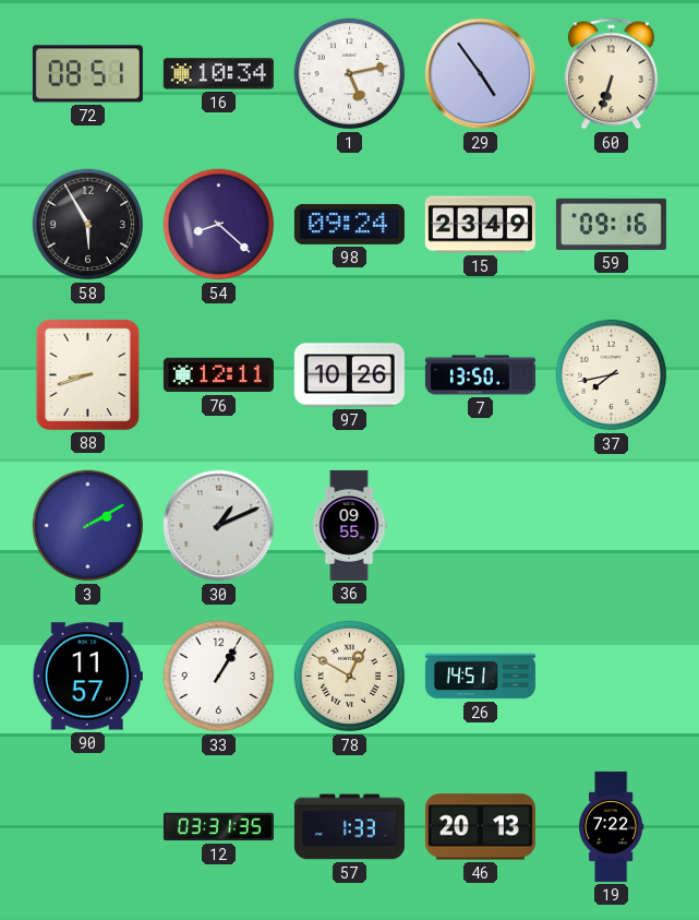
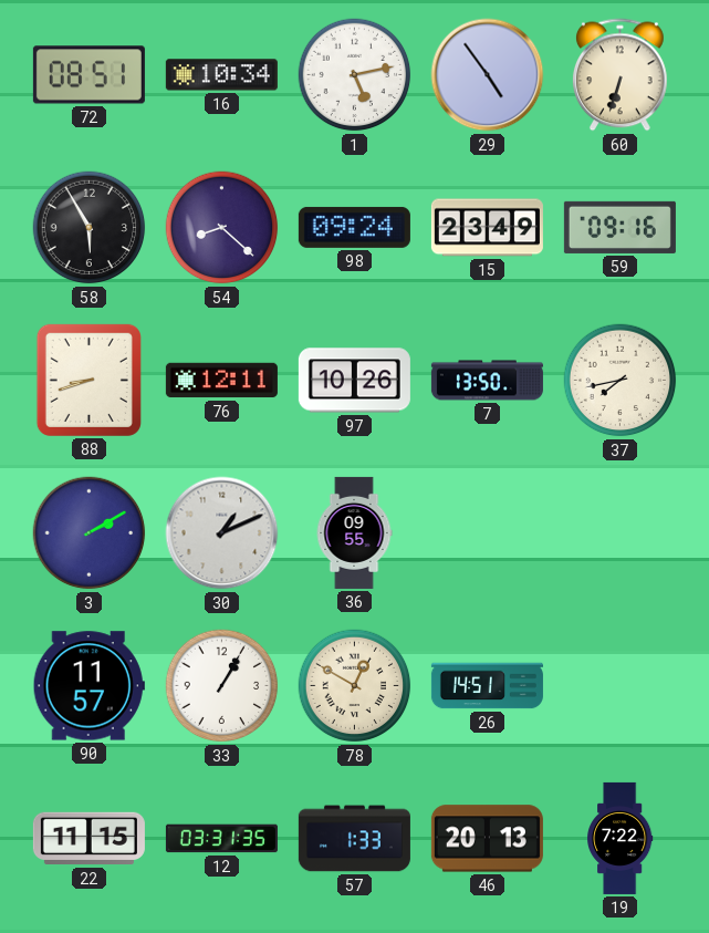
22: none -> 11:15 (88, 839)
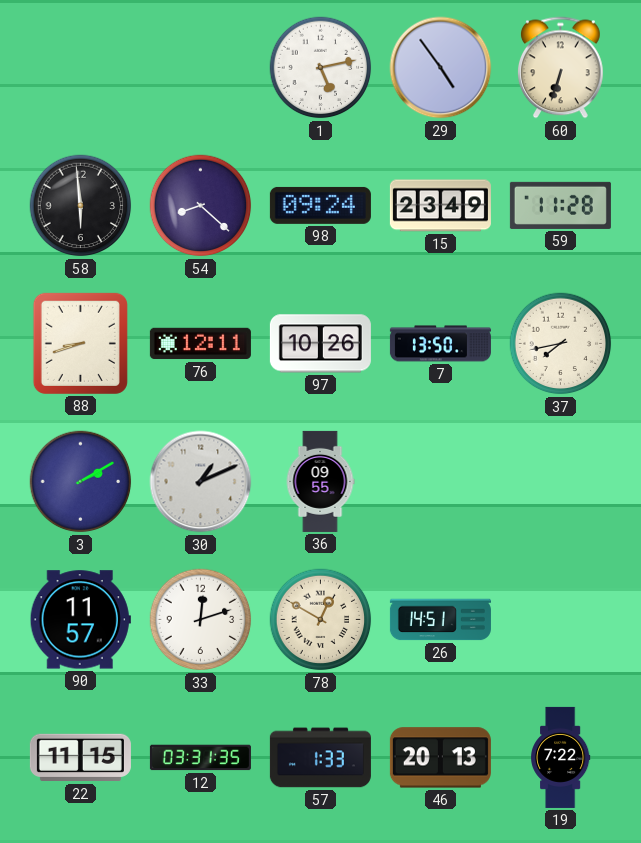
72: 08:51 -> none (88, 75)
16: 10:34 -> none (221, 75)
58: 5:55 -> 5:59 (81, 206)
59: 09:16 -> 11:28 (560, 205)
33: 1:05 -> 12:12 (201, 620)
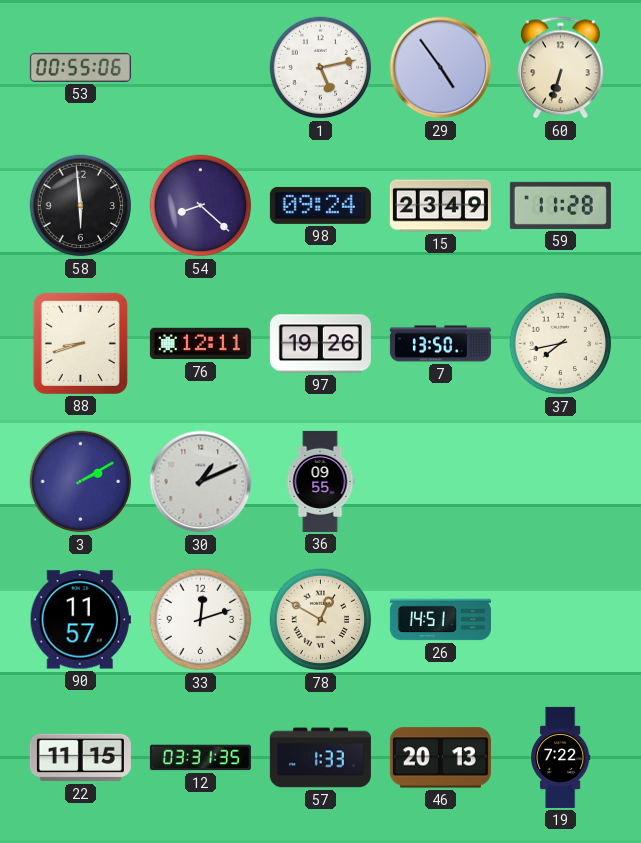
53: none -> 00:55 (80, 67)
97: 10:26 -> 19:26 (320, 344)
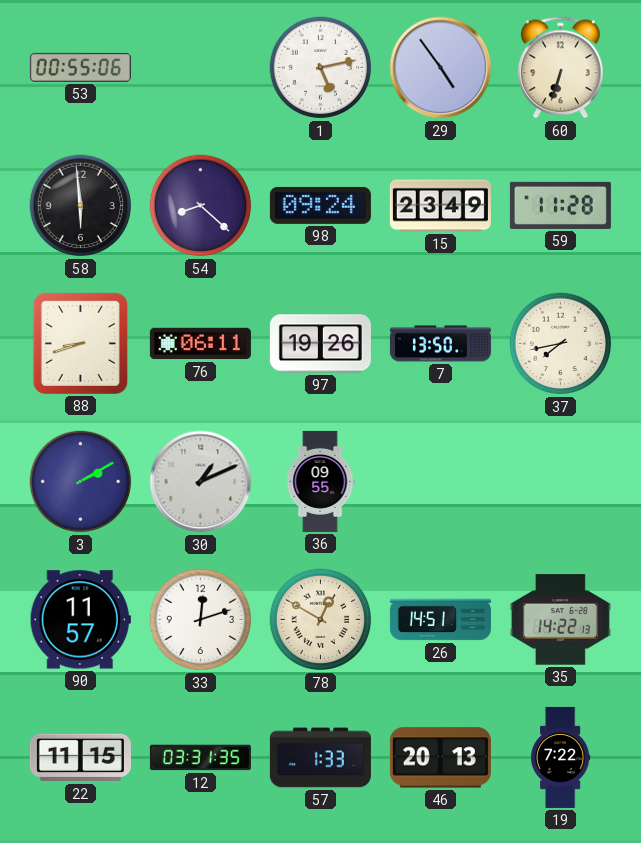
76: 12:11 -> 06:11 (200, 344)
35: none -> 14:22 (560, 620)
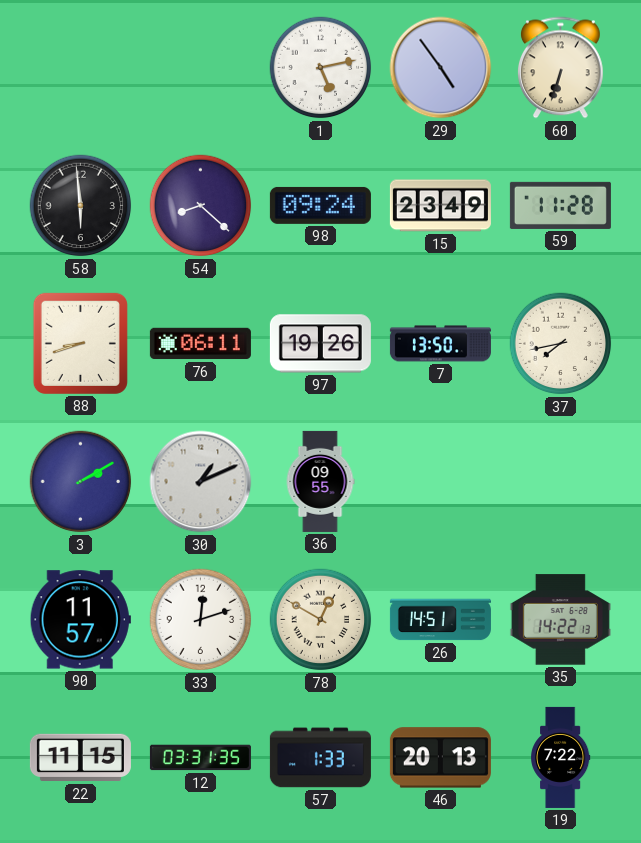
53: 00:55 -> none (80, 67)
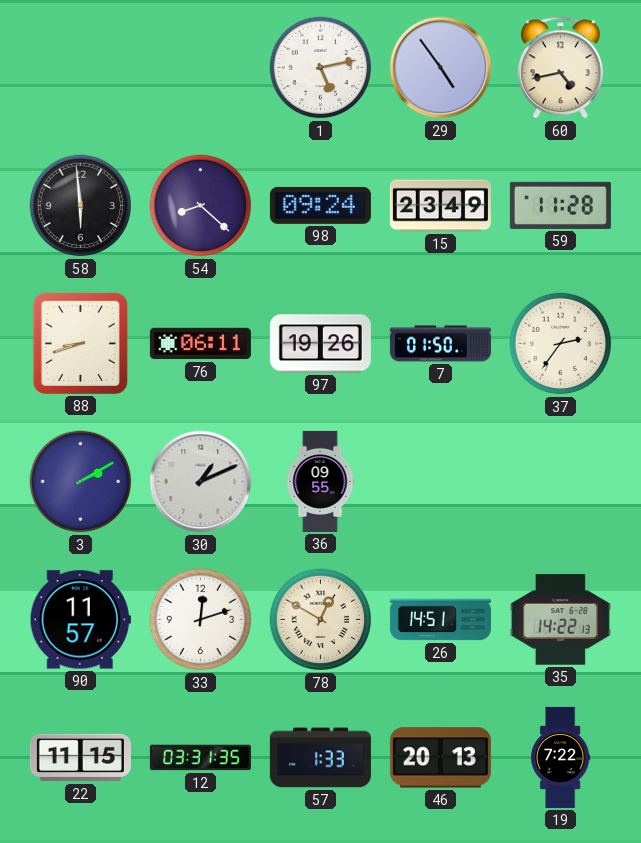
60: 6:33 -> 4:43 (561, 68)
7: 13:50 -> 01:50 (440, 344)
37: 7:43 -> 2:36 (561, 344)
